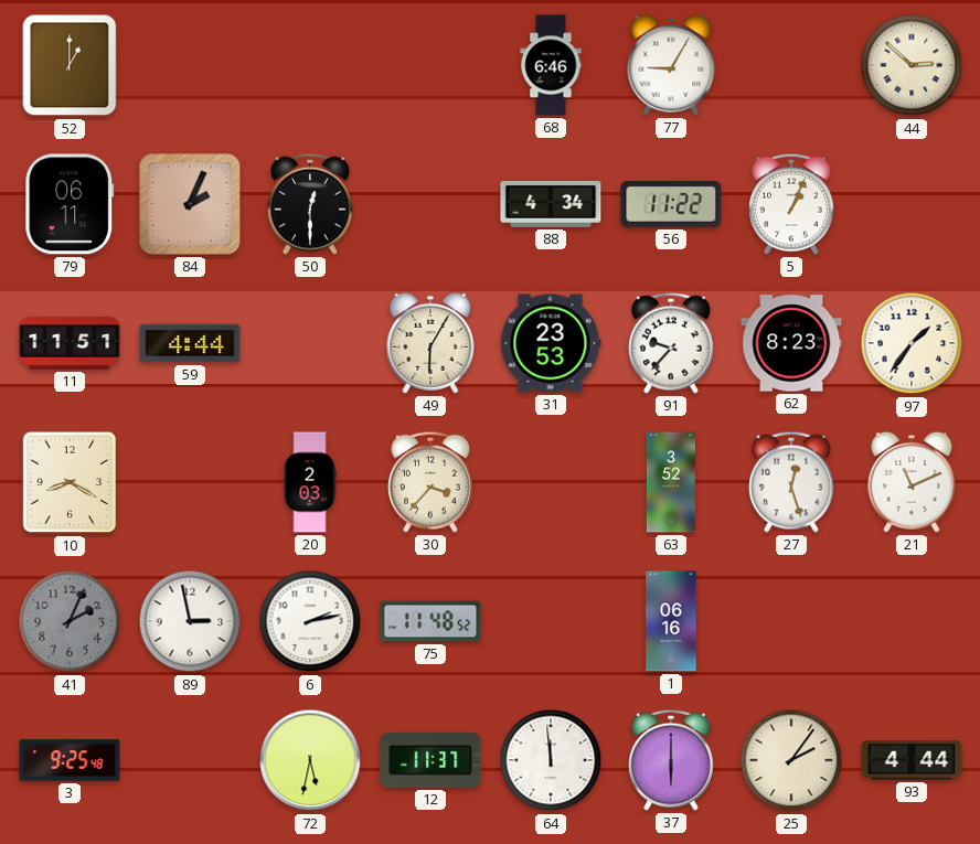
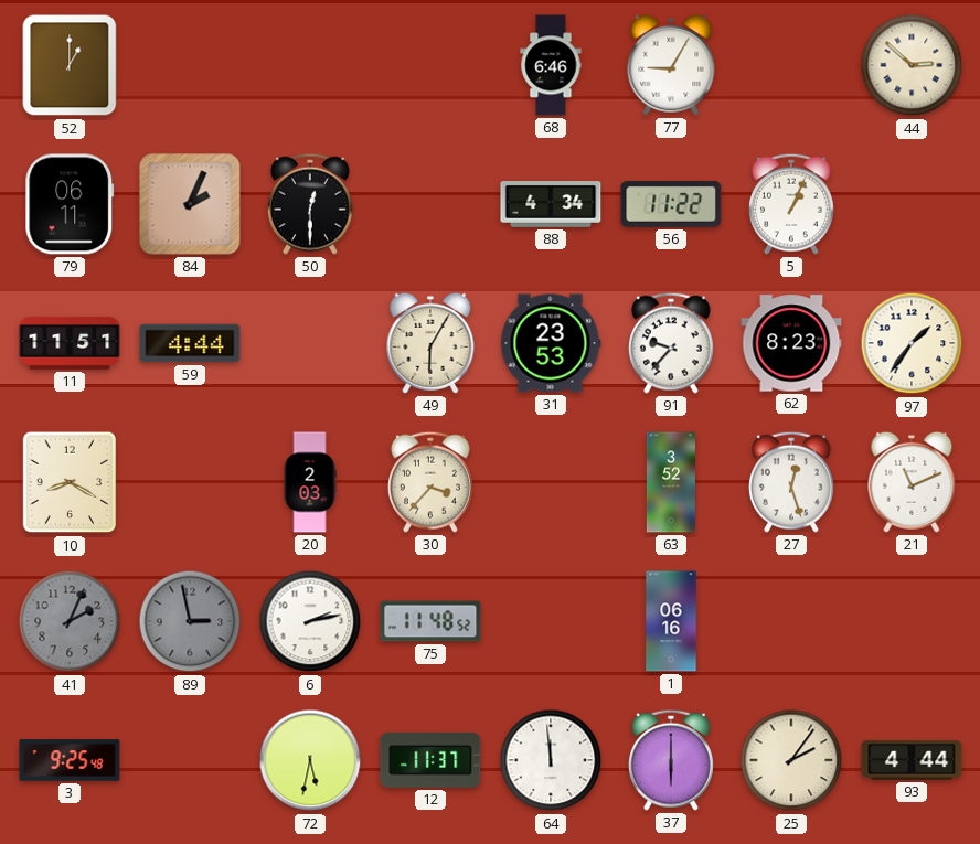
89 dial: white -> grey (190, 621)
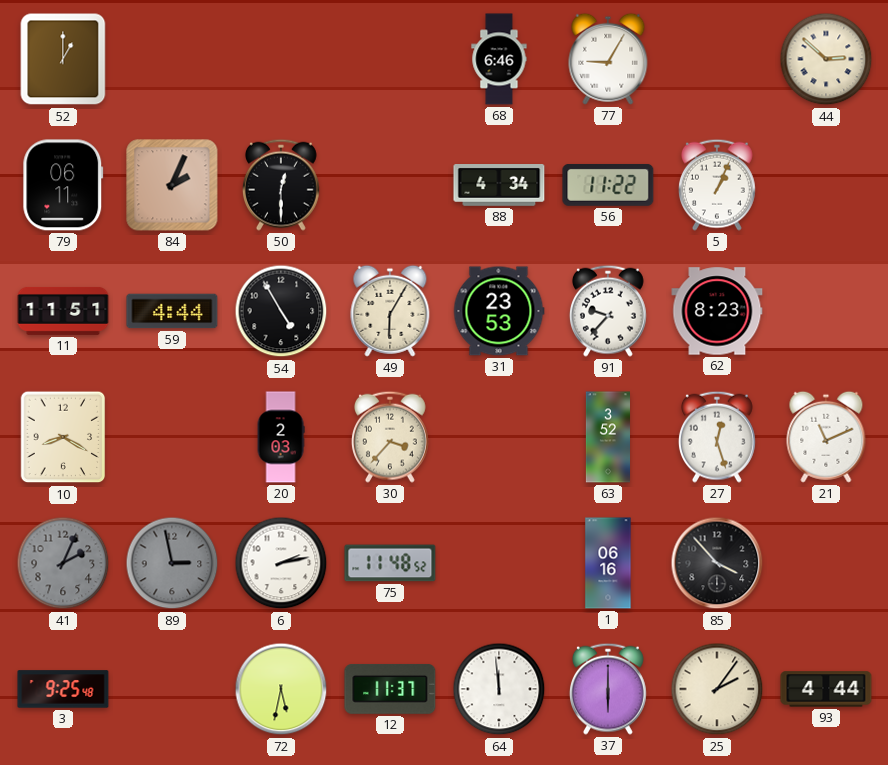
54: none -> 4:55 (281, 311)
97: 1:36 -> none (912, 343)
85: none -> 3:53 (717, 563)
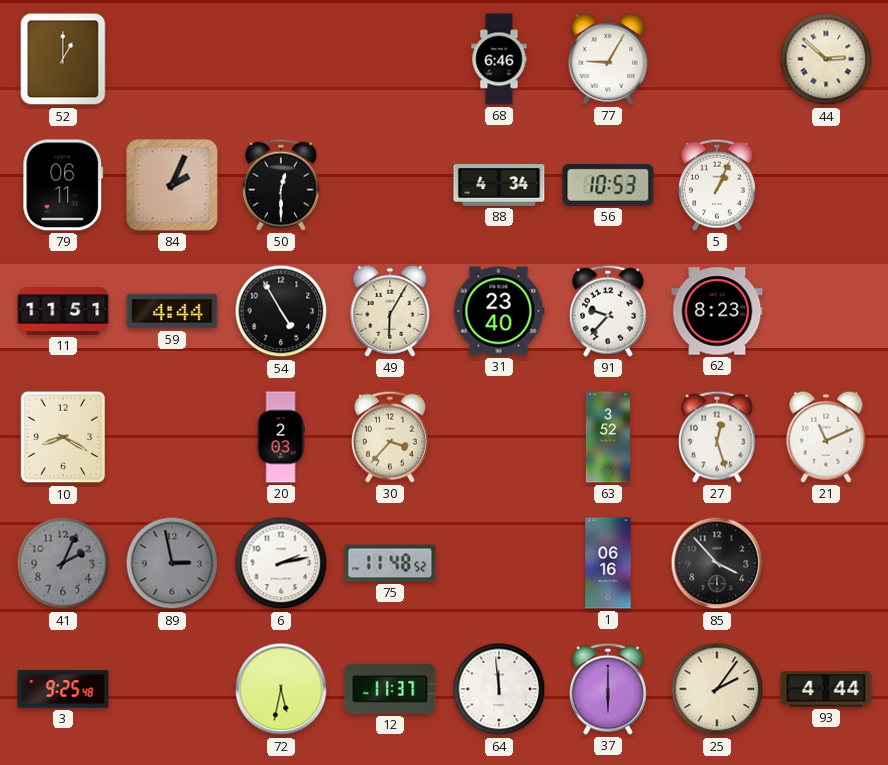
56: 11:22 -> 10:53 (608, 185)
31: 23:53 -> 23:40 (499, 311)
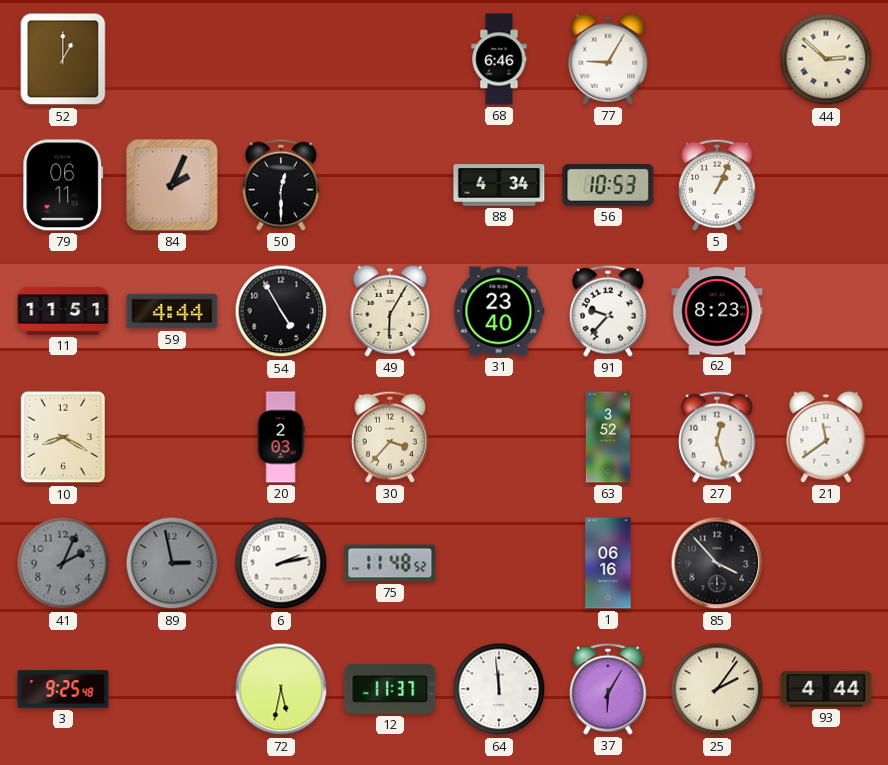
21: 11:11 -> 11:39 (826, 437)
37: 6:00 -> 6:05 (608, 689)
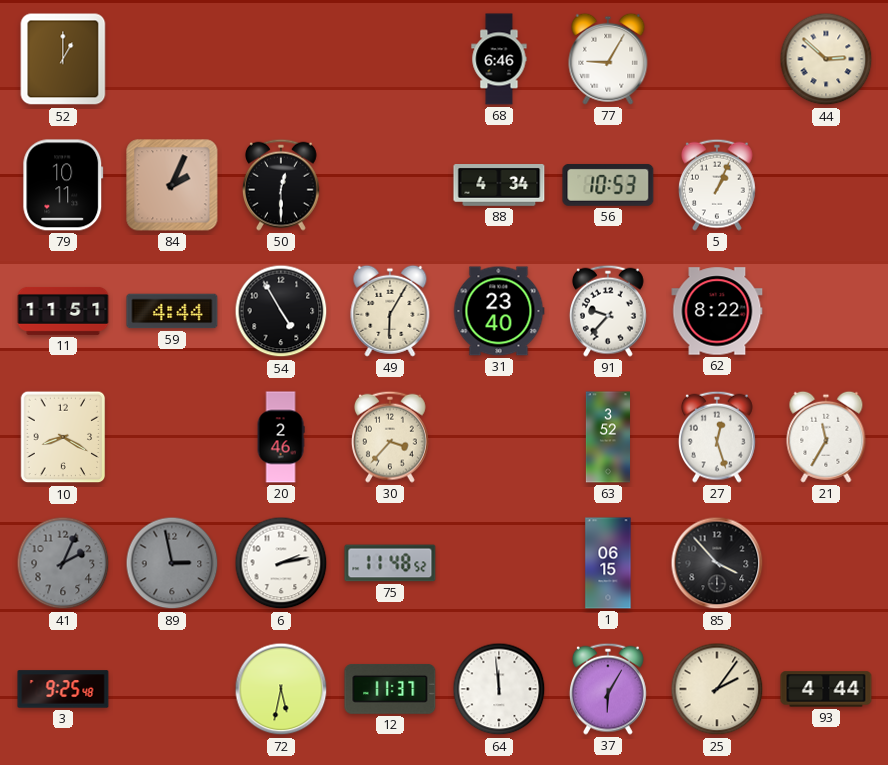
79: 06:11 -> 10:11 (63, 185)
62: 8:23 -> 8:22 (717, 311)
20: 2:03 -> 2:46 (281, 437)
21: 11:39 -> 11:35 (826, 437)
1: 06:16 -> 06:15 (608, 563)
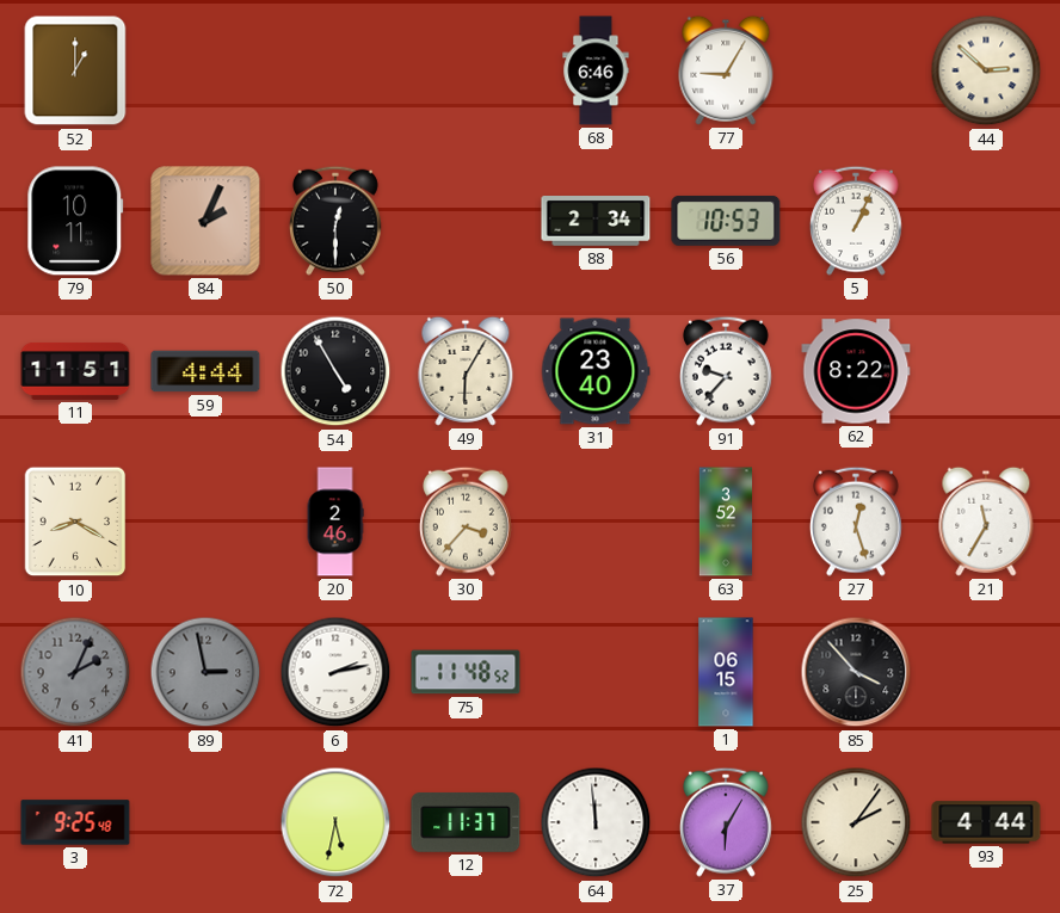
88: 4:34 -> 2:34 (596, 222)
